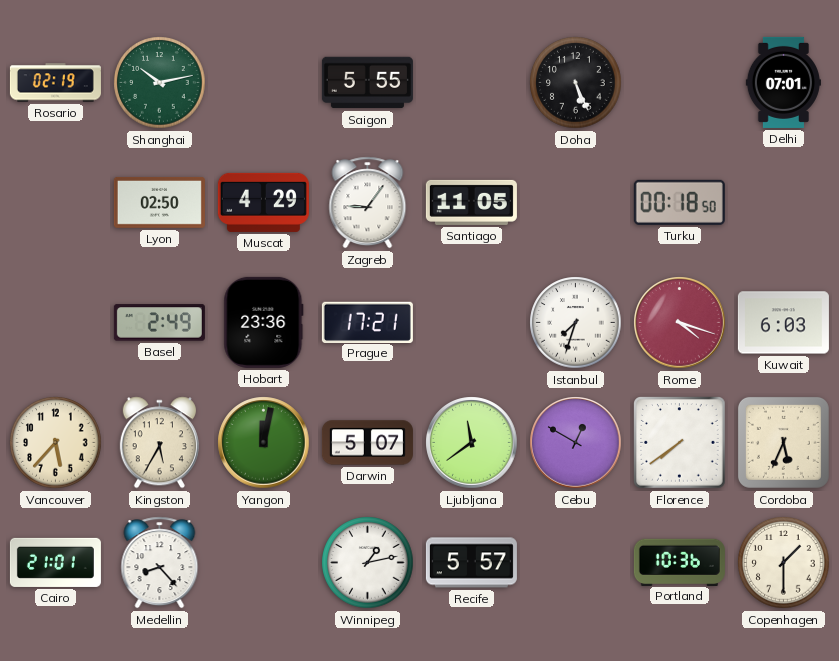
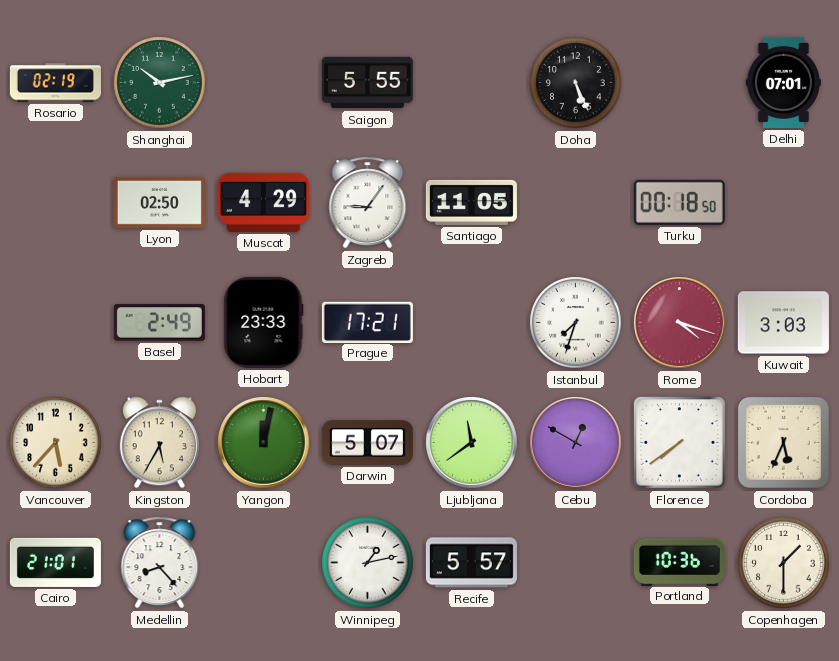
Hobart: 23:36 -> 23:33 (264, 322)
Kuwait: 6:03 -> 3:03 (783, 323)
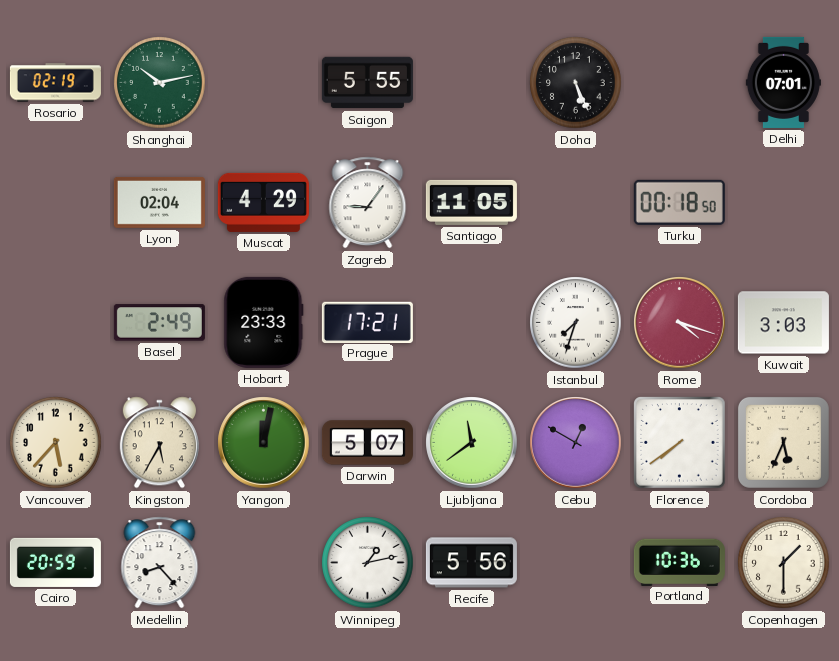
Lyon: 02:50 -> 02:04 (159, 202)
Cairo: 21:01 -> 20:59 (55, 562)
Recife: 5:57 -> 5:56 (471, 563)
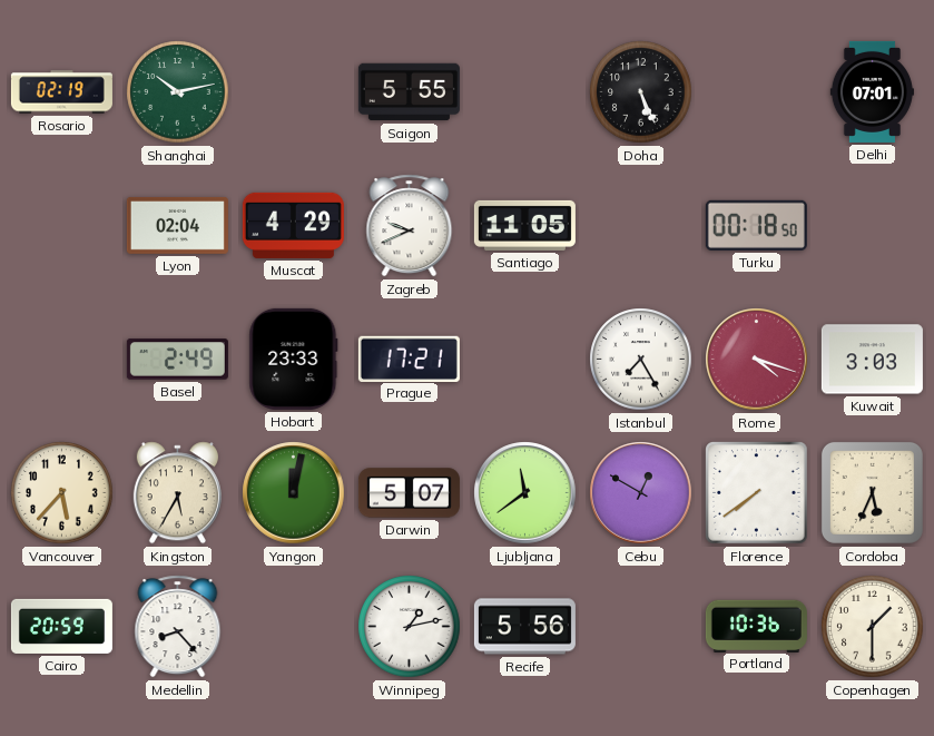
Zagreb: 9:06 -> 9:41 (410, 226)
Istanbul: 7:33 -> 7:25 (641, 360)
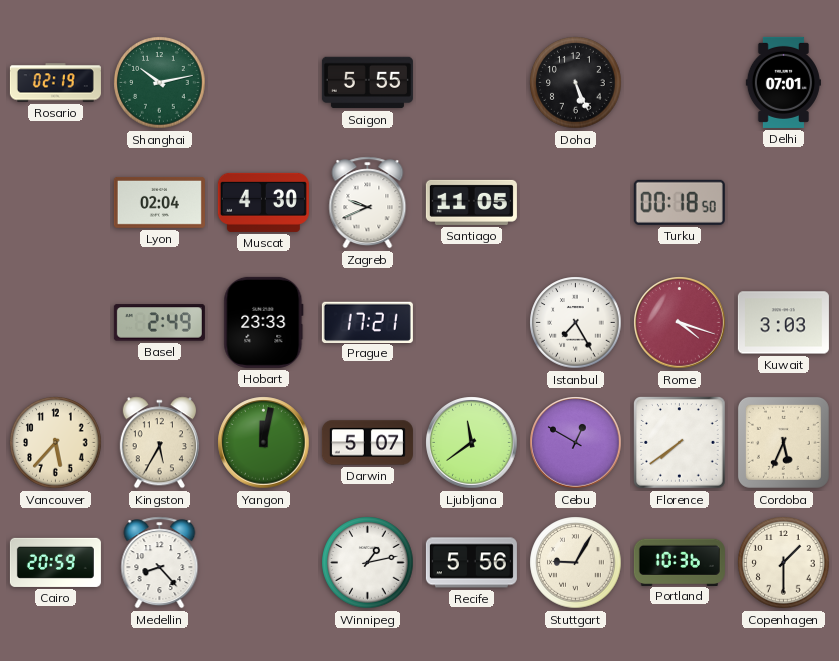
Muscat: 4:29 -> 4:30 (263, 202)
Stuttgart: none -> 9:05 (576, 563)
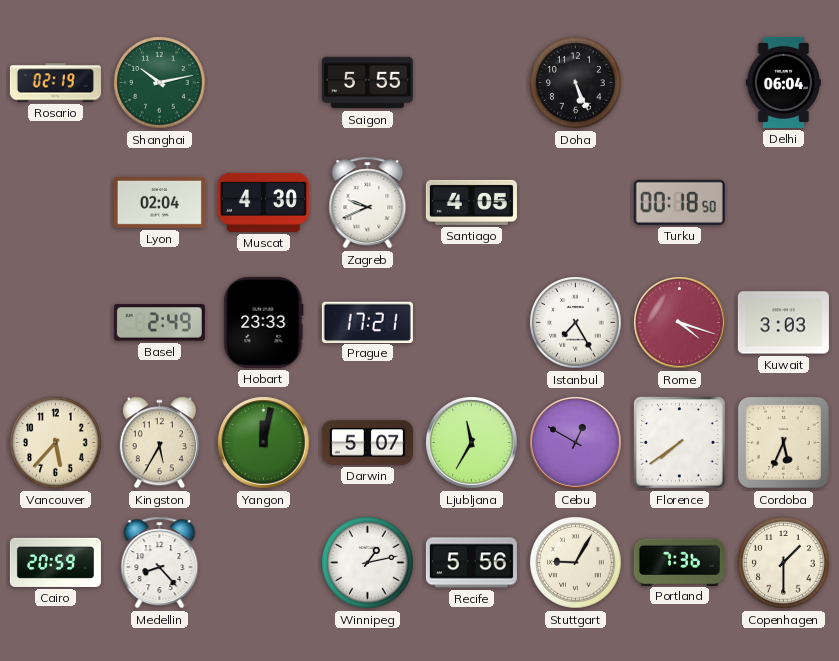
Delhi: 07:01 -> 06:04 (783, 82)
Santiago: 11:05 -> 4:05 (471, 202)
Ljubljana: 11:39 -> 11:35 (472, 443)
Portland: 10:36 -> 7:36 (679, 562)
